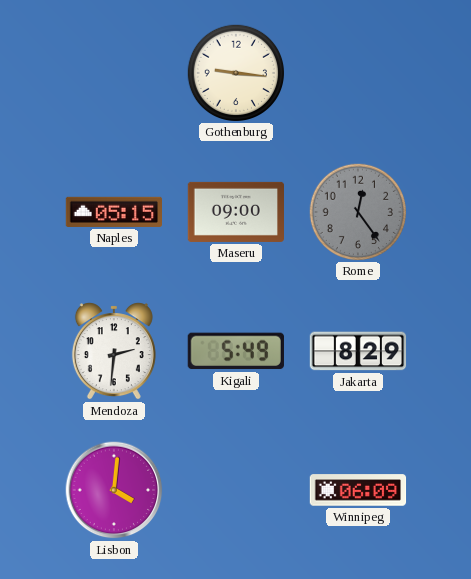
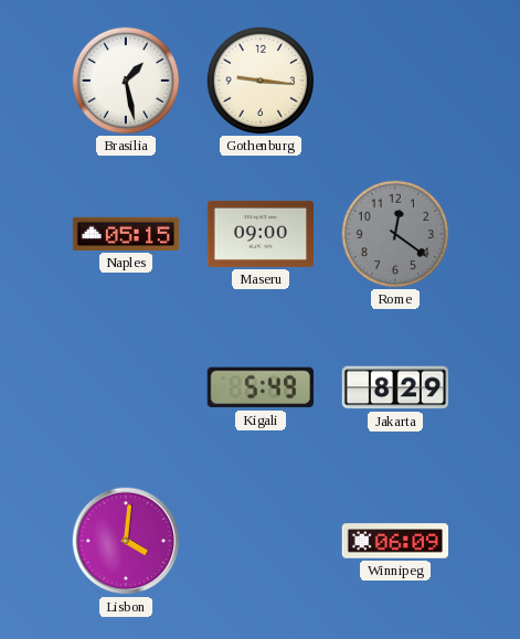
Brasilia: none -> 1:28 (125, 79)
Rome: 12:24 -> 12:21 (394, 233)
Mendoza: 2:31 -> none (114, 351)
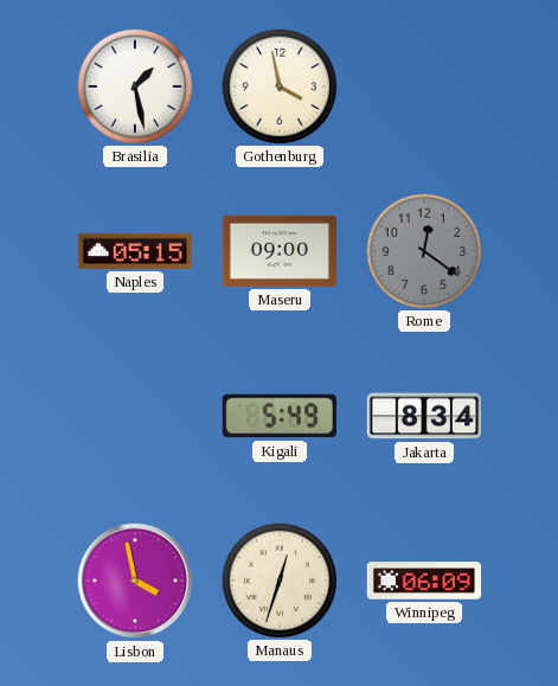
Gothenburg: 9:16 -> 3:58 (278, 85)
Jakarta: 8:29 -> 8:34 (424, 416)
Lisbon: 4:01 -> 3:58 (135, 581)
Manaus: none -> 12:33 (278, 579)
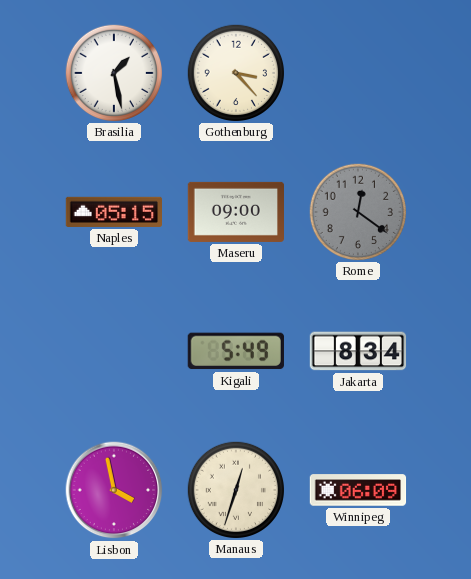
Gothenburg: 3:58 -> 3:23 (235, 72)
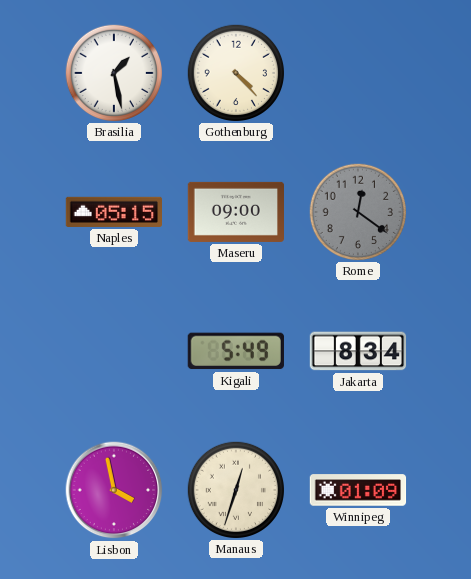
Gothenburg: 3:23 -> 4:23 (235, 72)
Winnipeg: 06:09 -> 01:09 (358, 490)
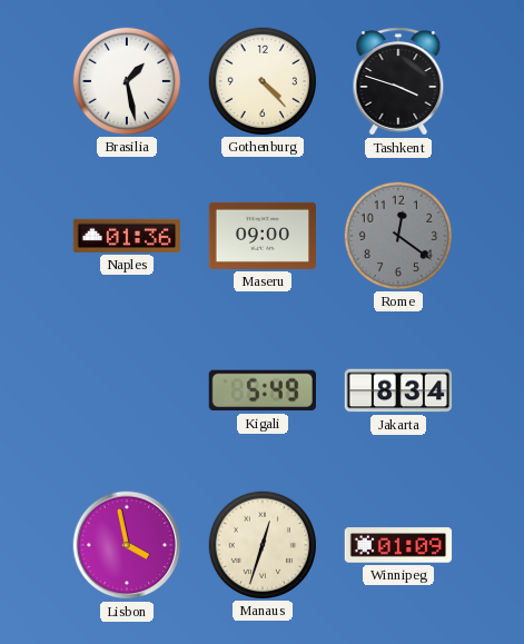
Tashkent: none -> 3:48 (398, 81)
Naples: 05:15 -> 01:36 (126, 236)
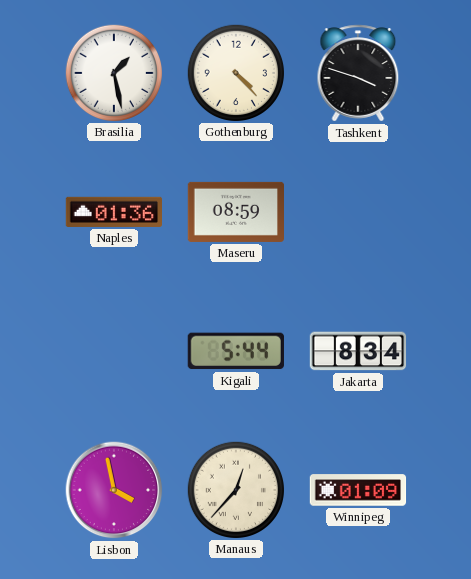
Maseru: 09:00 -> 08:59 (235, 212)
Rome: 12:21 -> none (397, 235)
Kigali: 5:49 -> 5:44 (236, 351)
Manaus: 12:33 -> 12:37 (235, 489)
